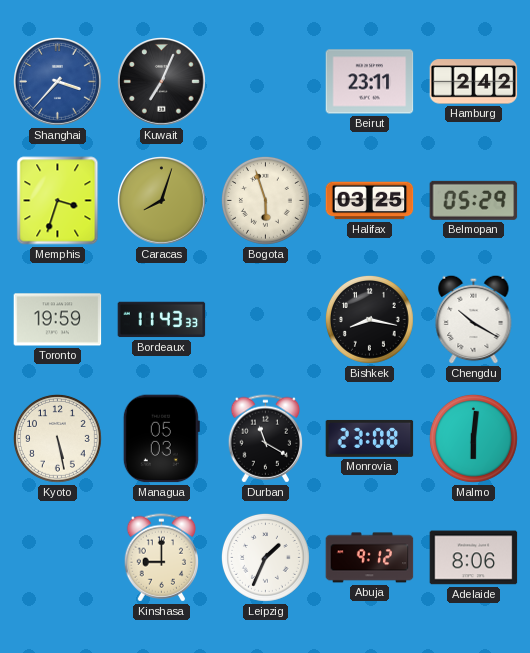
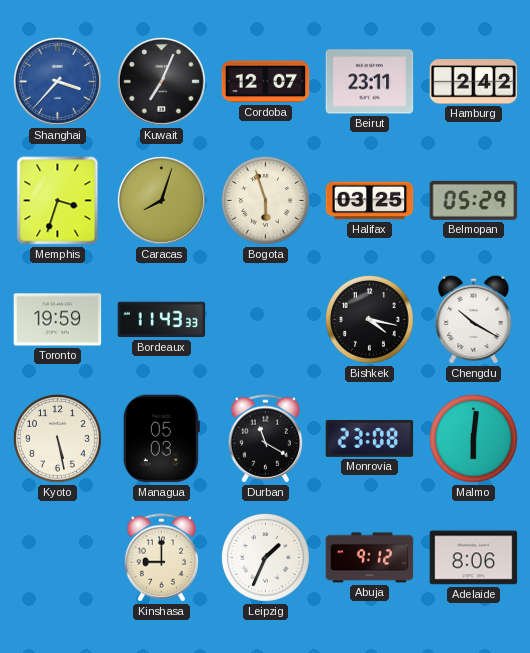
Cordoba: none -> 12:07 (266, 82)
Bishkek: 8:17 -> 4:17 (369, 319)
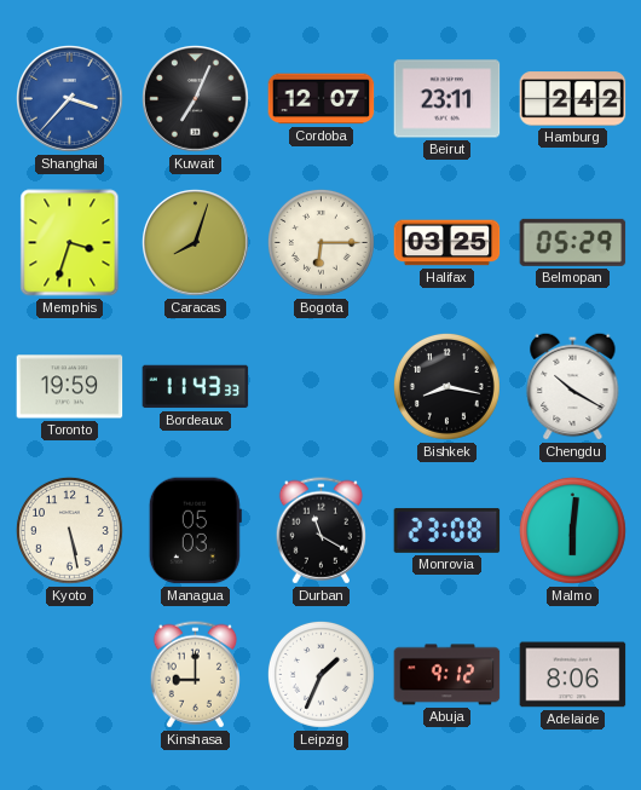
Bogota: 5:57 -> 6:15 (320, 242)
Bishkek: 4:17 -> 8:17 (446, 386)
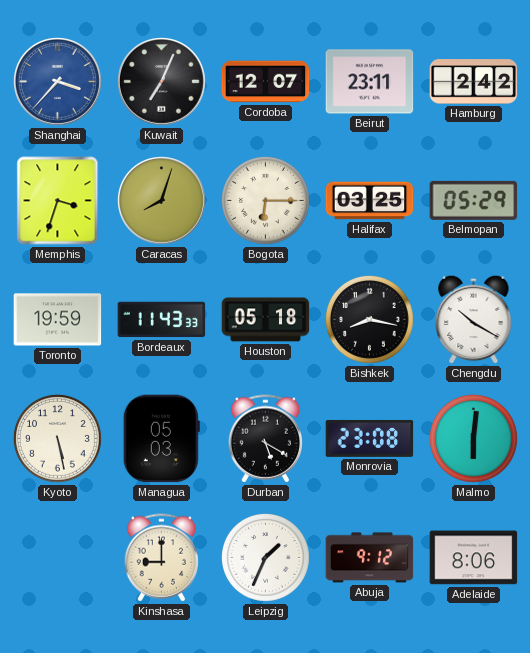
Houston: none -> 05:18 (266, 320)
Durban: 11:20 -> 5:20 (265, 439)
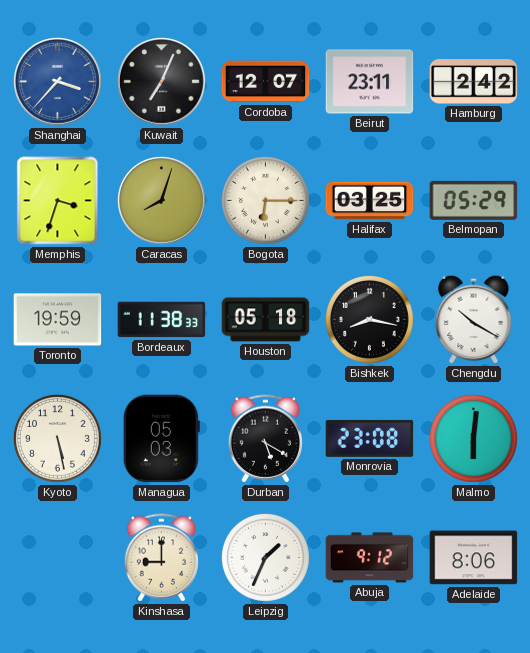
Bordeaux: 11:43 -> 11:38 (162, 320)
